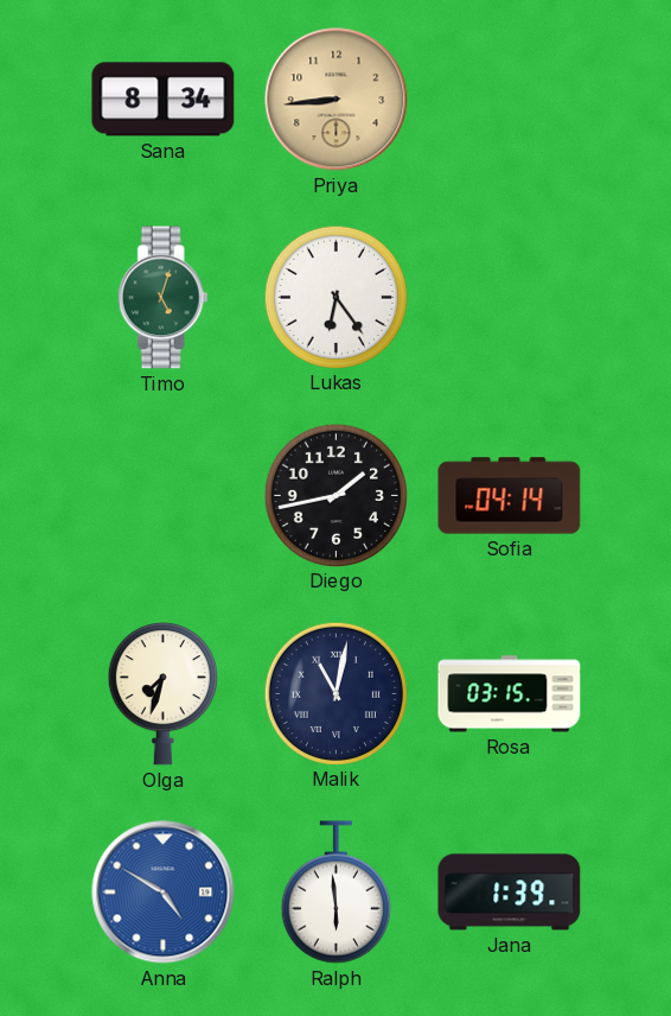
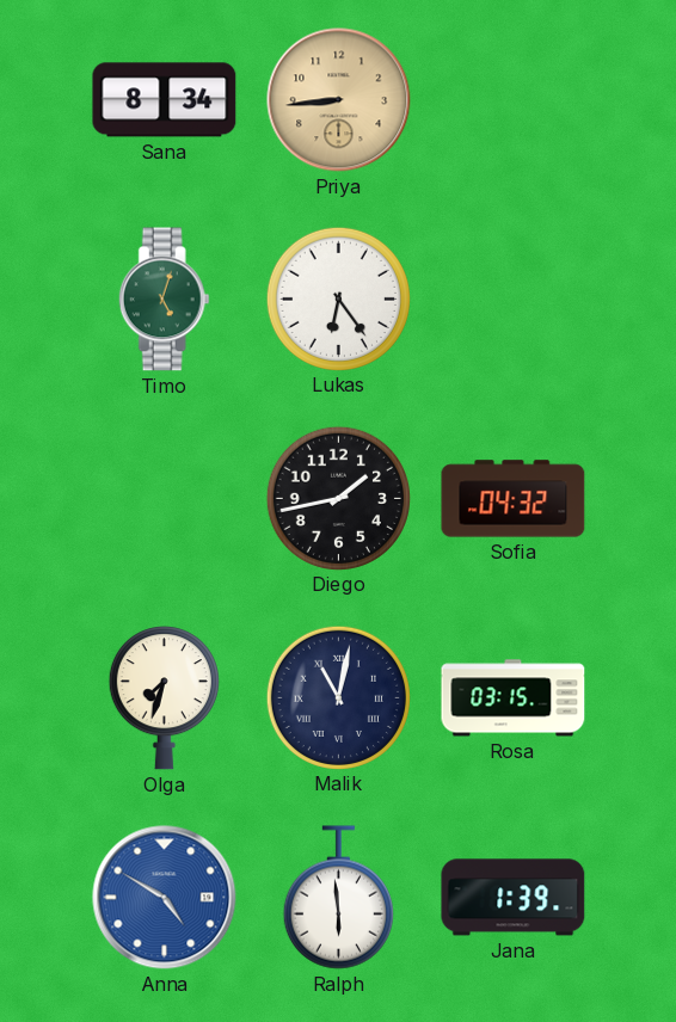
Sofia: 04:14 -> 04:32 (514, 499)
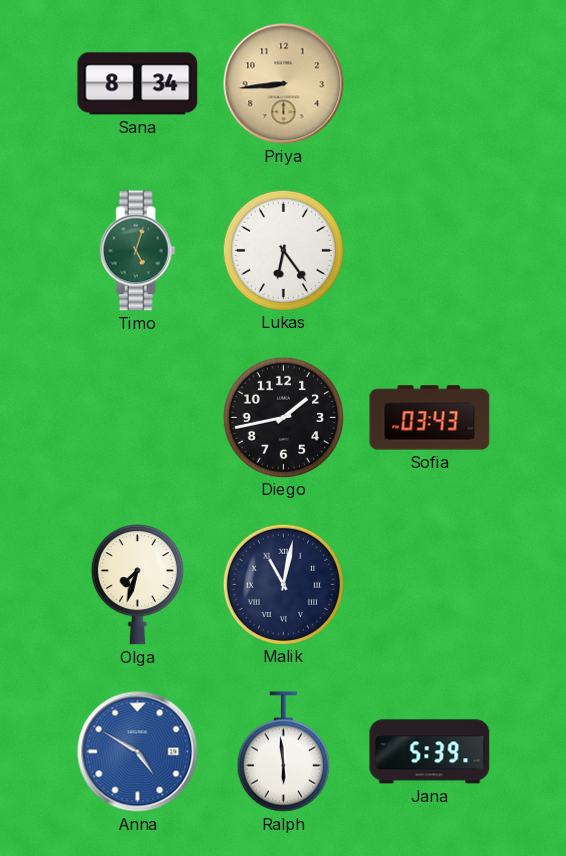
Sofia: 04:32 -> 03:43 (430, 418)
Rosa: 03:15 -> none (514, 698)
Jana: 1:39 -> 5:39 (430, 752)
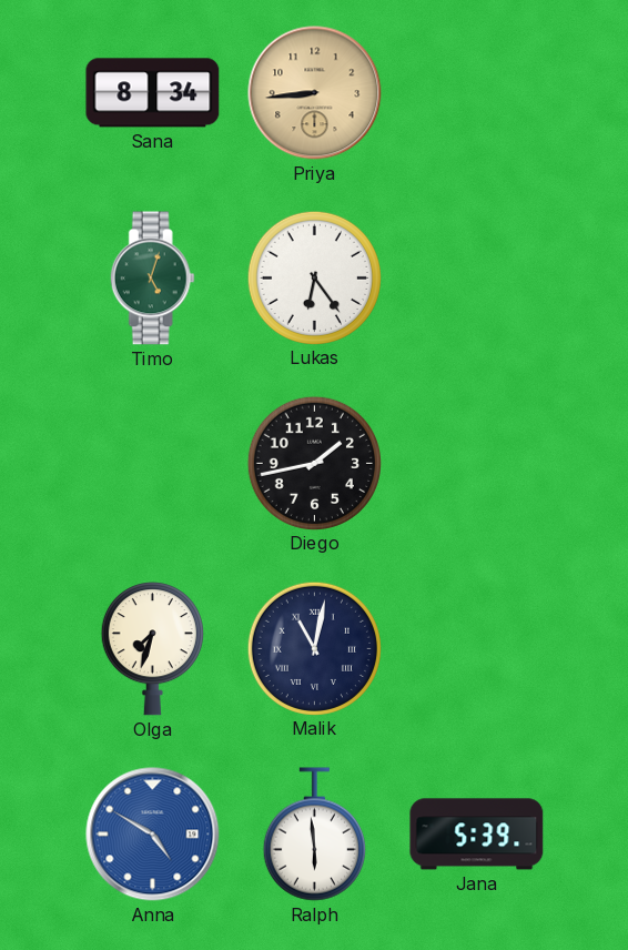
Sofia: 03:43 -> none (430, 418)
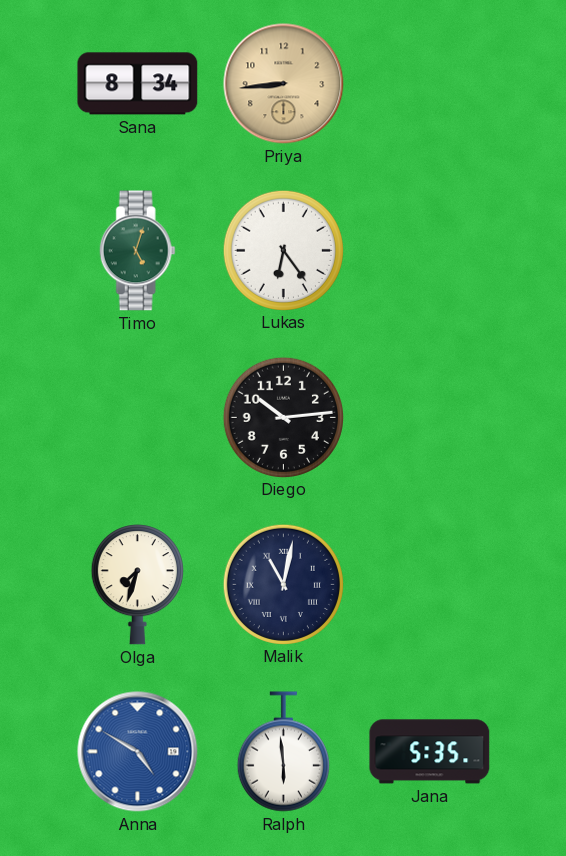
Diego: 1:43 -> 10:14 (283, 417)
Jana: 5:39 -> 5:35 (430, 752)
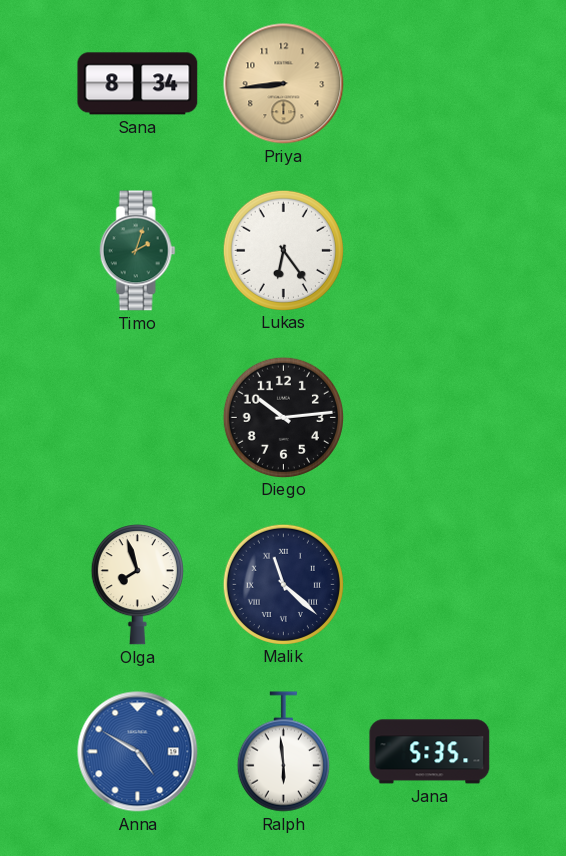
Timo: 5:03 -> 2:03 (137, 251)
Olga: 7:33 -> 7:57 (137, 585)
Malik: 11:02 -> 11:22 (283, 584)
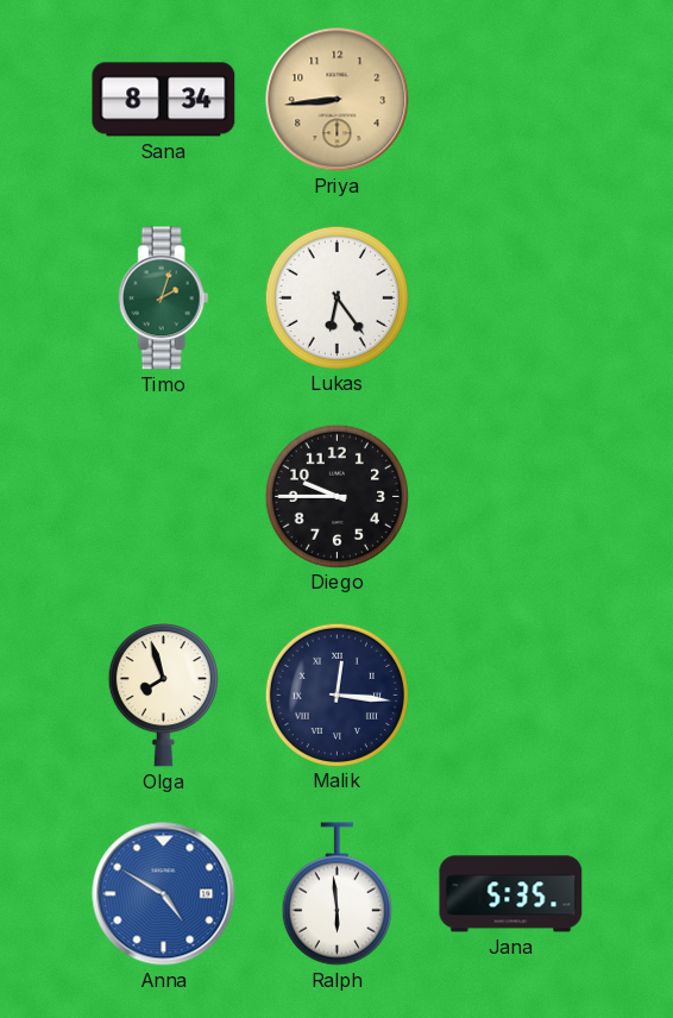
Diego: 10:14 -> 9:45 (336, 496)
Malik: 11:22 -> 12:16 (336, 695)
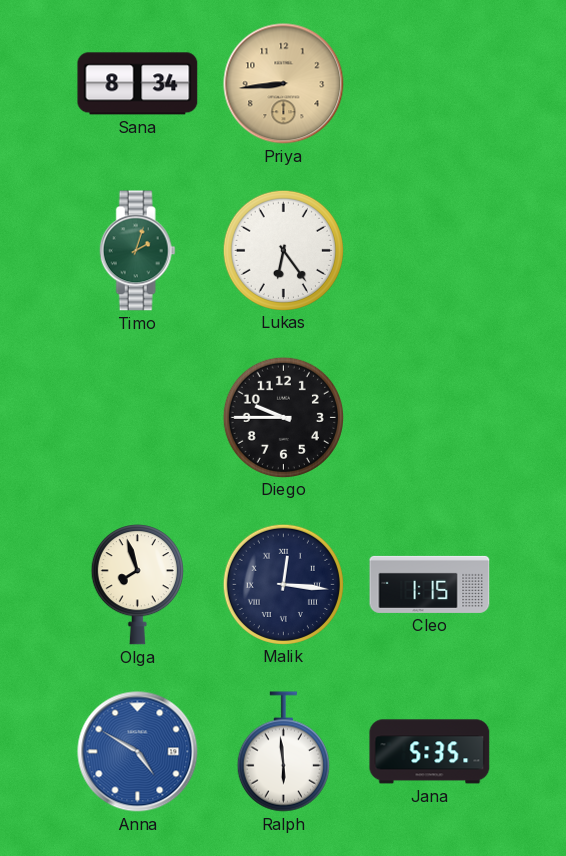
Cleo: none -> 1:15 (430, 584)
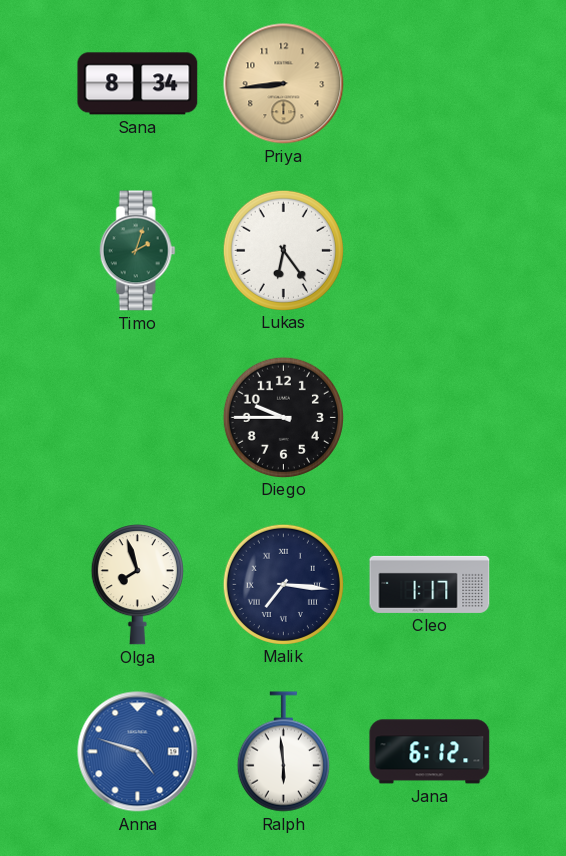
Malik: 12:16 -> 7:16 (283, 584)
Cleo: 1:15 -> 1:17 (430, 584)
Anna: 4:50 -> 4:48 (138, 752)
Jana: 5:35 -> 6:12 (430, 752)
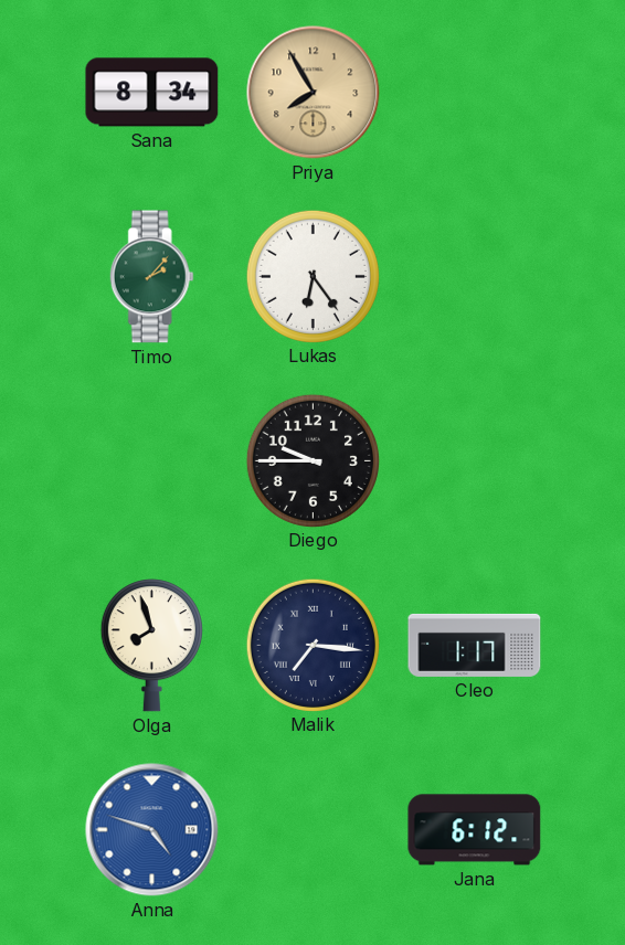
Priya: 8:44 -> 7:55 (314, 93)
Timo: 2:03 -> 2:07 (151, 277)
Ralph: 5:59 -> none (283, 752)
